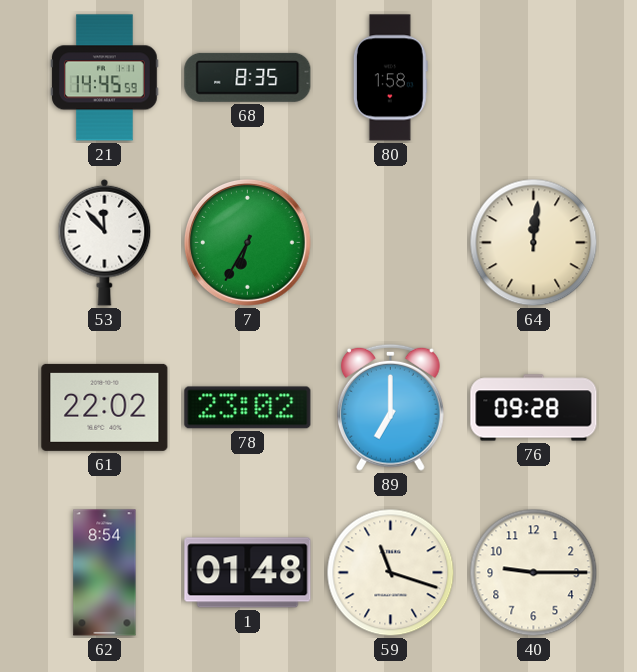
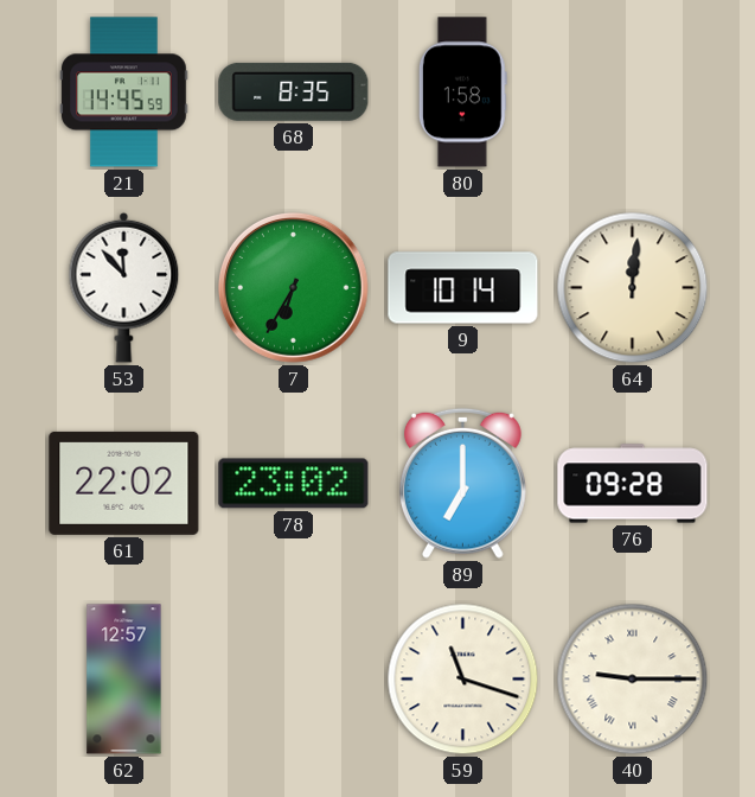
9: none -> 10:14 (463, 288)
62: 8:54 -> 12:57 (124, 680)
1: 01:48 -> none (248, 573)
40 numerals: Arabic -> Roman (633, 680)
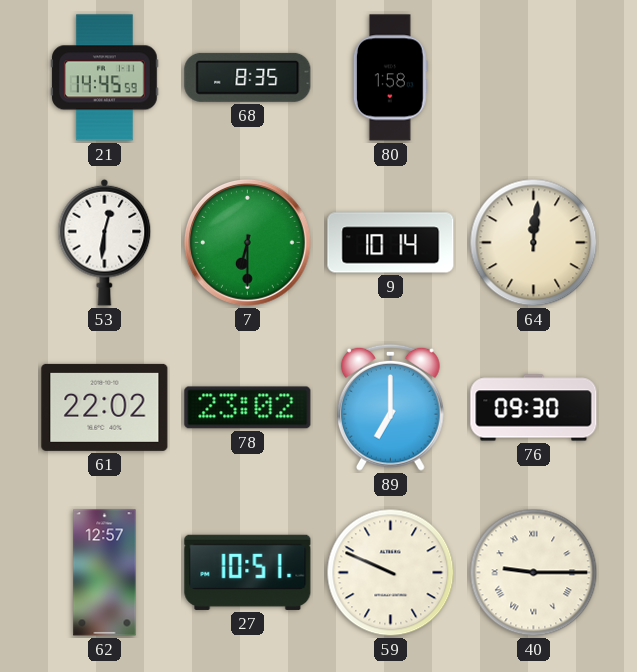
53: 11:53 -> 12:31 (105, 242)
7: 6:35 -> 6:30 (247, 242)
76: 09:28 -> 09:30 (534, 408)
27: none -> 10:51 (248, 572)
59: 11:18 -> 9:49 (391, 573)
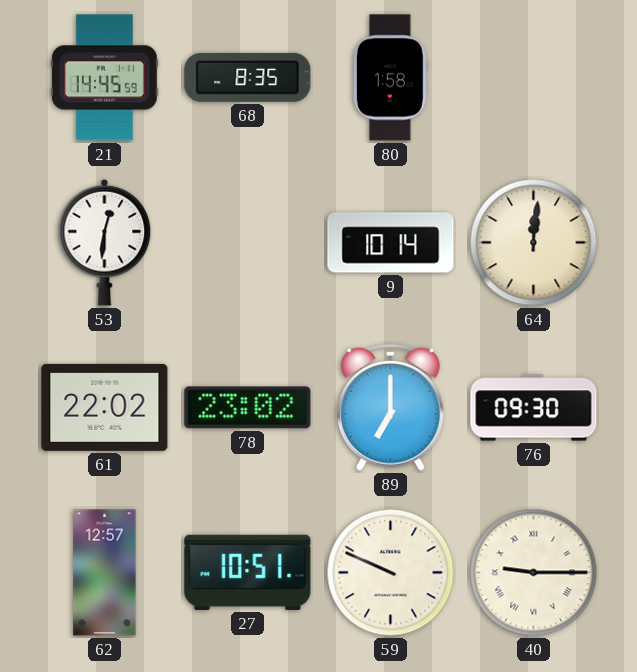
7: 6:30 -> none (247, 242)
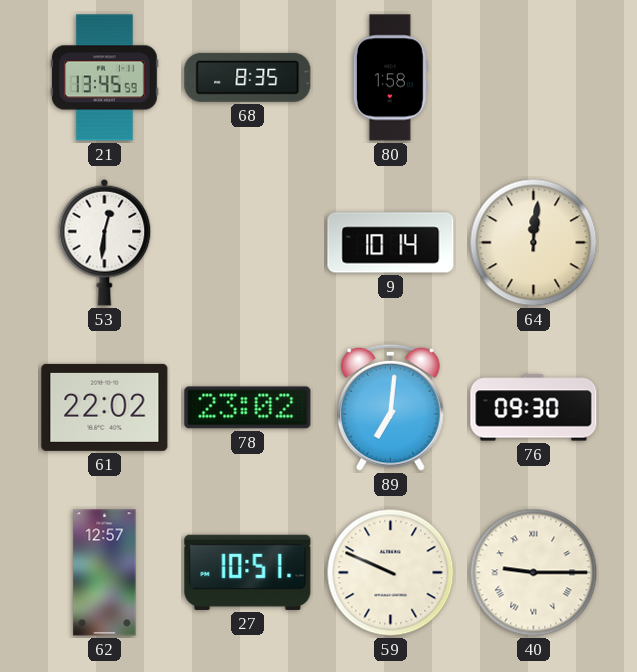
21: 14:45 -> 13:45 (105, 78)
89: 7:00 -> 7:01 (390, 407)
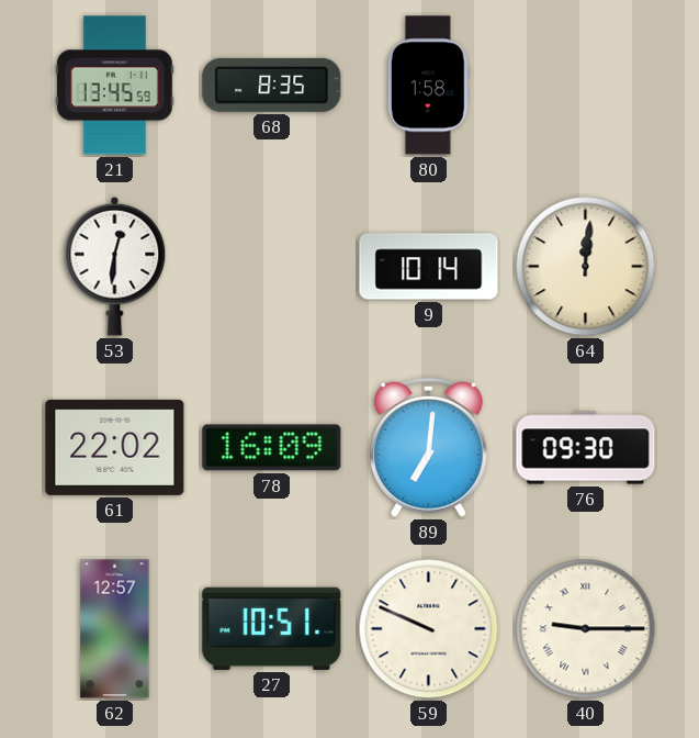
78: 23:02 -> 16:09 (272, 448)
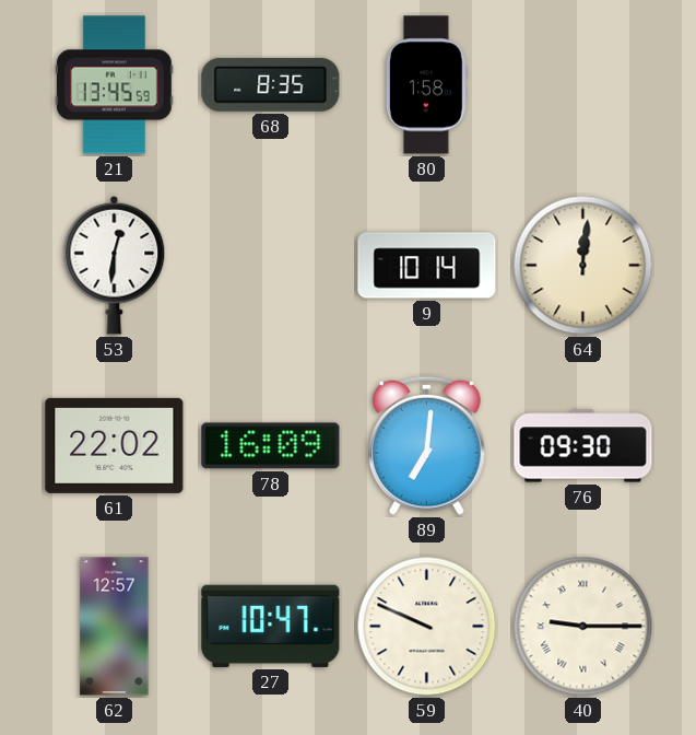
27: 10:51 -> 10:47 (271, 626)
